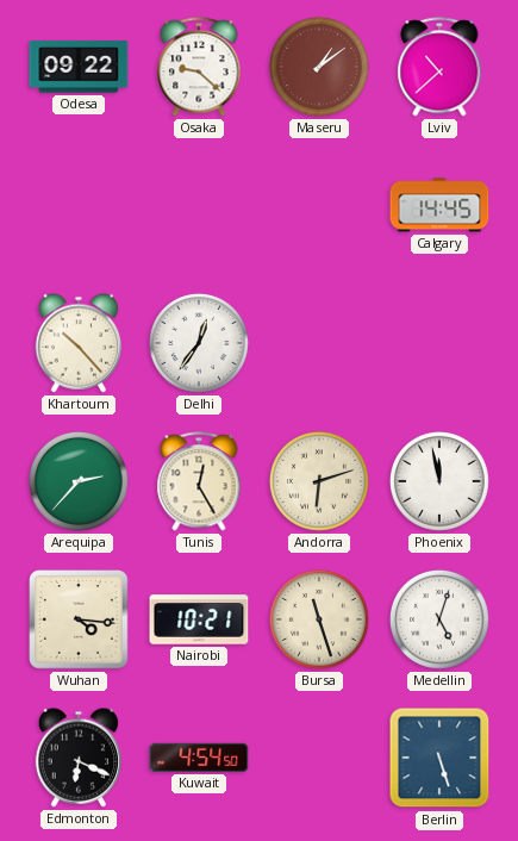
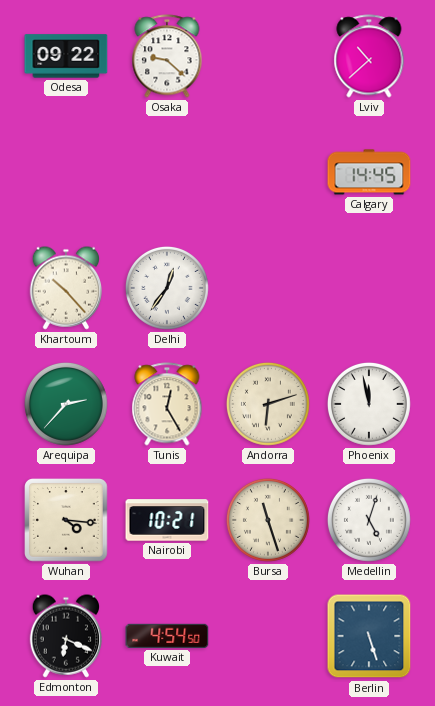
Maseru: 1:09 -> none (319, 67)
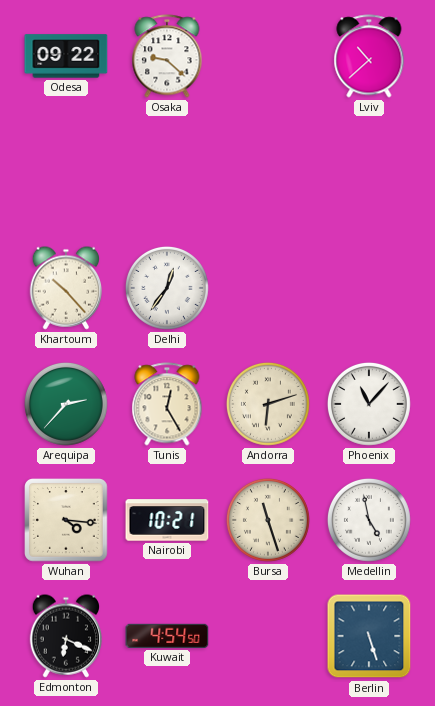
Calgary: 14:45 -> none (369, 172)
Phoenix: 11:58 -> 11:07 (369, 404)
Medellin: 5:03 -> 4:58 (369, 520)
